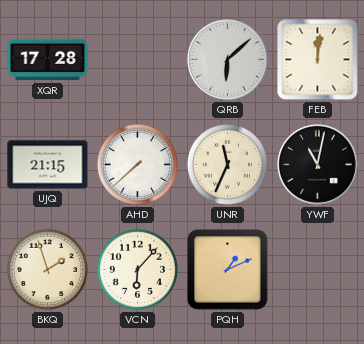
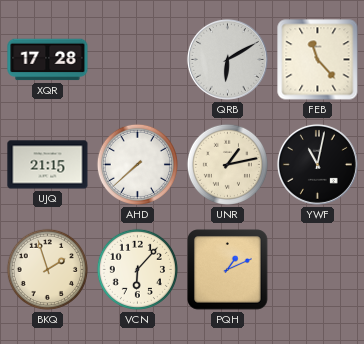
QRB: 6:08 -> 6:10 (227, 59)
FEB: 12:01 -> 11:23 (318, 60)
UNR: 11:34 -> 1:13 (227, 164)
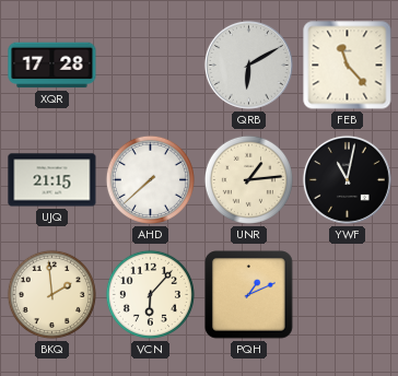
UNR: 1:13 -> 1:14 (248, 179)
BKQ: 1:57 -> 1:59 (51, 294)
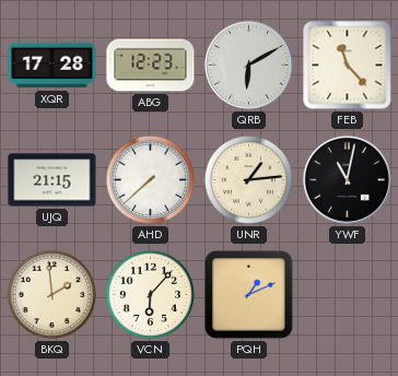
ABG: none -> 12:23 (151, 66)
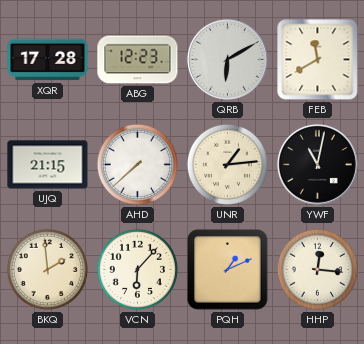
FEB: 11:23 -> 11:40 (318, 60)
HHP: none -> 12:16 (317, 269)
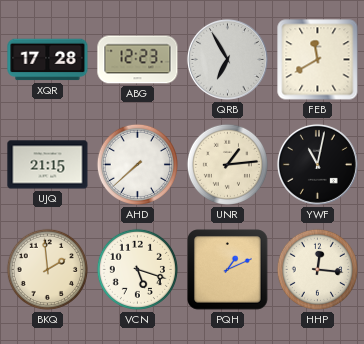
QRB: 6:10 -> 6:55 (227, 59)
VCN: 6:07 -> 5:18 (137, 269)
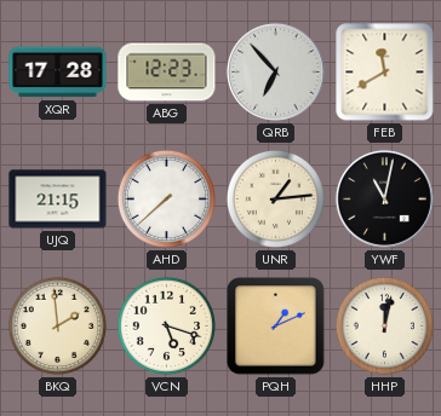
QRB: 6:55 -> 6:53 (275, 71)
HHP: 12:16 -> 12:02 (384, 325)
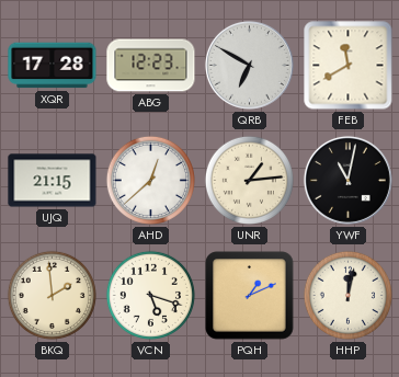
QRB: 6:53 -> 6:50 (249, 65)
AHD: 7:38 -> 12:38 (150, 180)
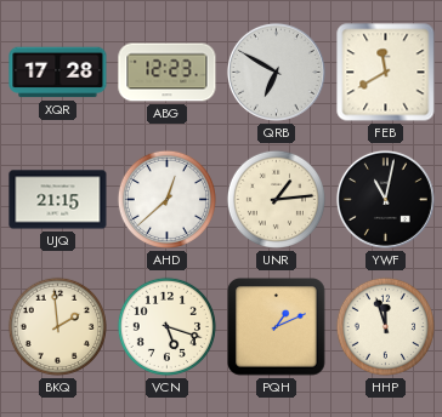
HHP: 12:02 -> 11:57 (385, 326)
